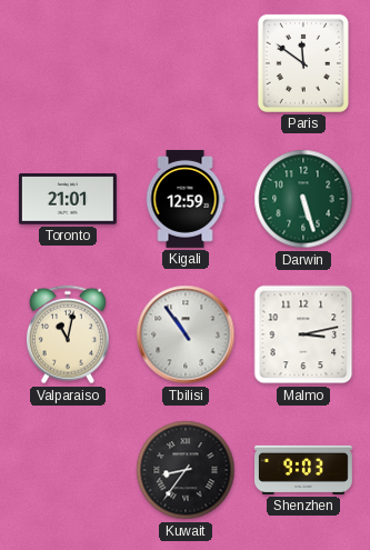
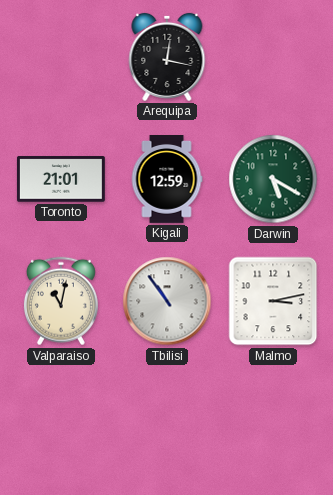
Arequipa: none -> 12:17 (167, 57)
Paris: 11:51 -> none (303, 63)
Darwin: 5:27 -> 5:20 (273, 179)
Kuwait: 8:36 -> none (186, 470)
Shenzhen: 9:03 -> none (304, 470)
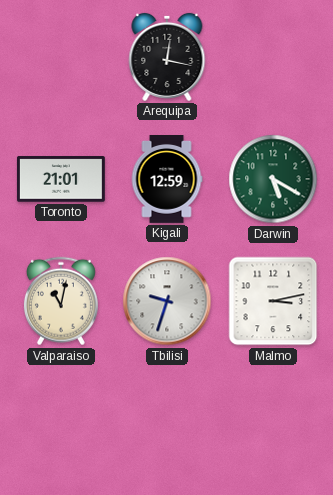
Tbilisi: 10:54 -> 9:33 (167, 301)
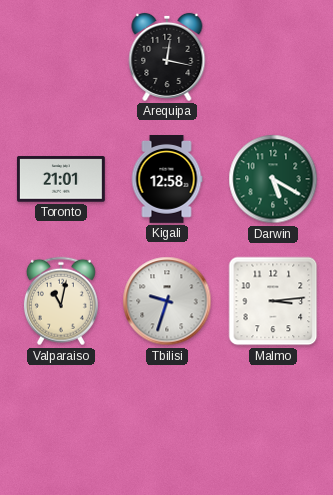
Kigali: 12:59 -> 12:58 (167, 180)
Malmo: 3:13 -> 3:14 (273, 301)
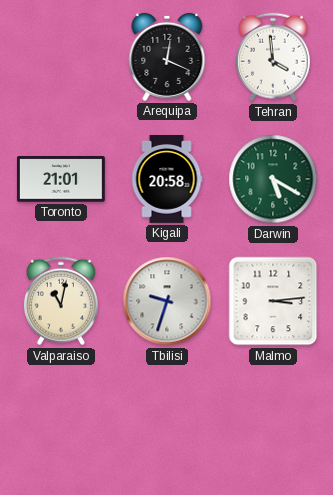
Arequipa: 12:17 -> 12:19 (167, 57)
Tehran: none -> 3:59 (273, 57)
Kigali: 12:58 -> 20:58 (167, 180)
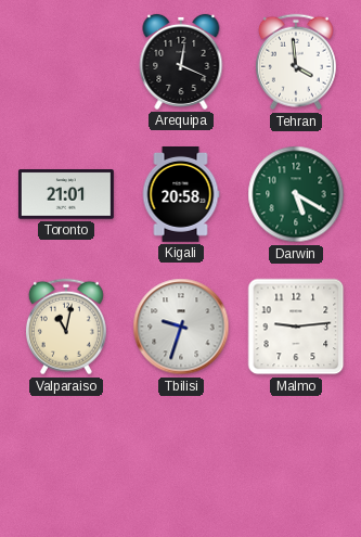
Malmo: 3:14 -> 9:14 (296, 327)
